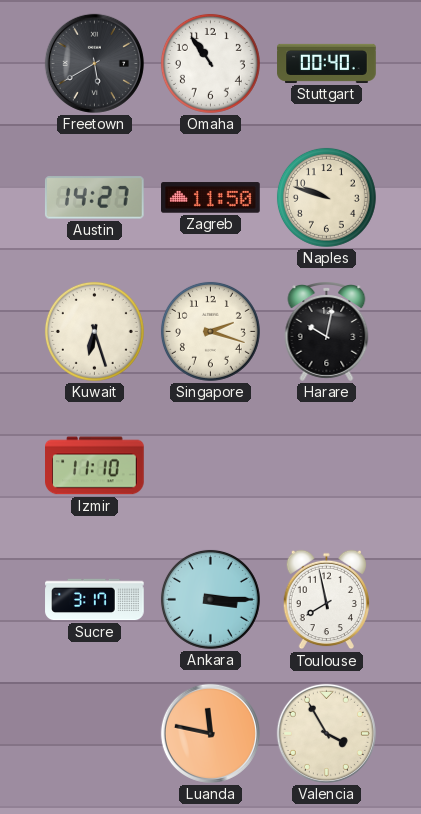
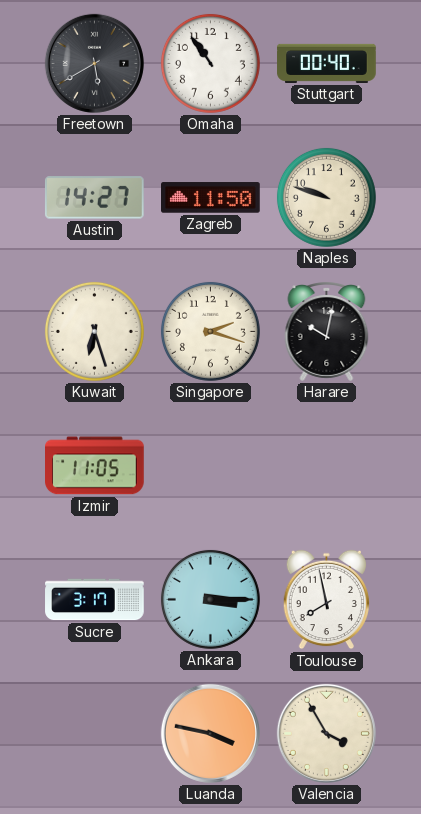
Izmir: 11:10 -> 11:05 (95, 466)
Luanda: 11:47 -> 3:47 (210, 733)
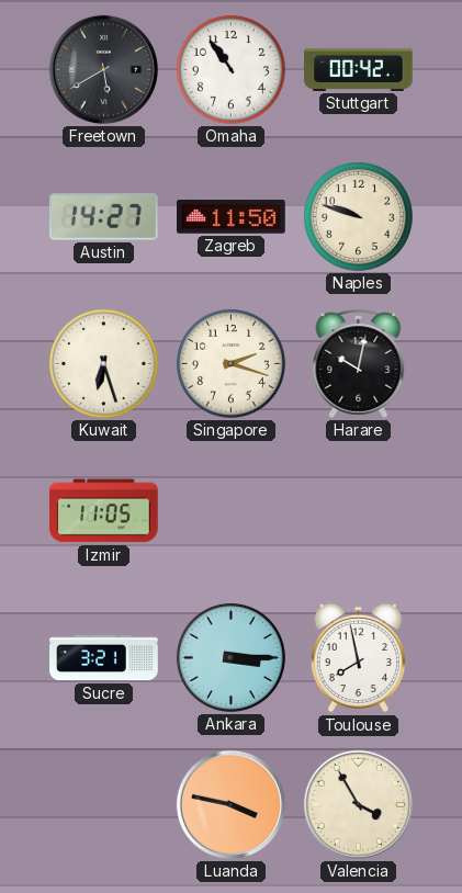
Stuttgart: 00:40 -> 00:42 (359, 69)
Sucre: 3:17 -> 3:21 (104, 658)
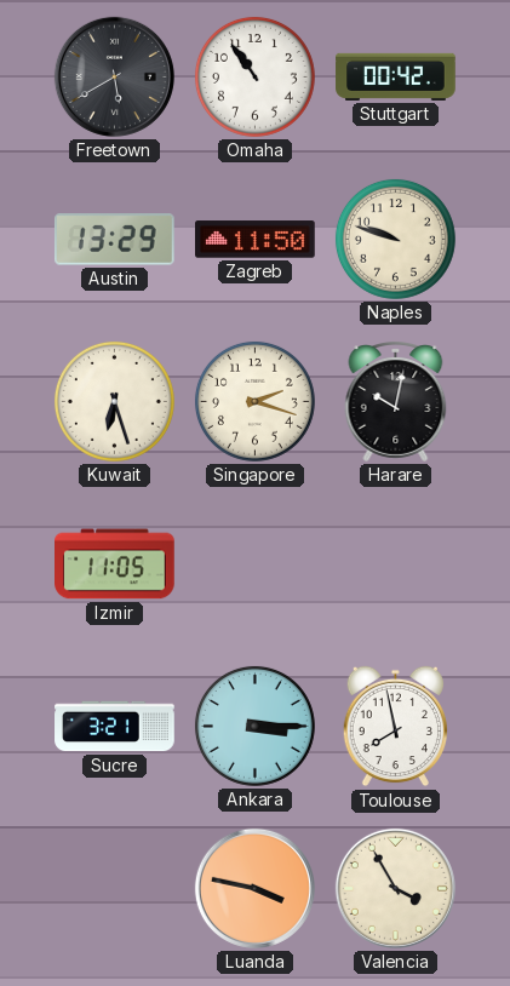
Austin: 14:27 -> 13:29 (114, 240)
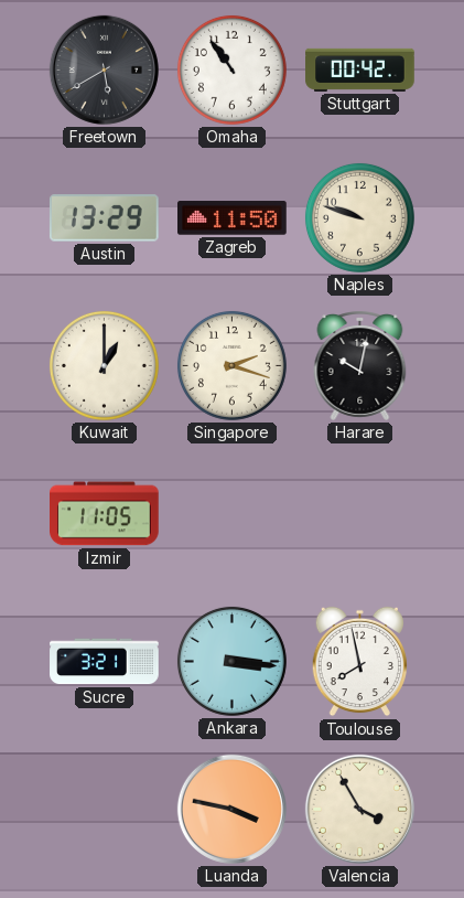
Kuwait: 6:27 -> 1:00 (104, 365)
Ankara: 3:15 -> 3:16 (231, 661)
